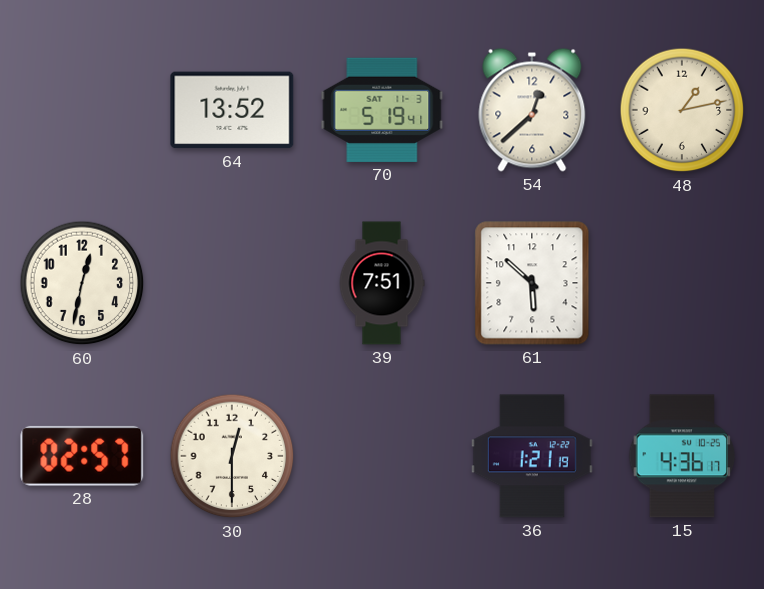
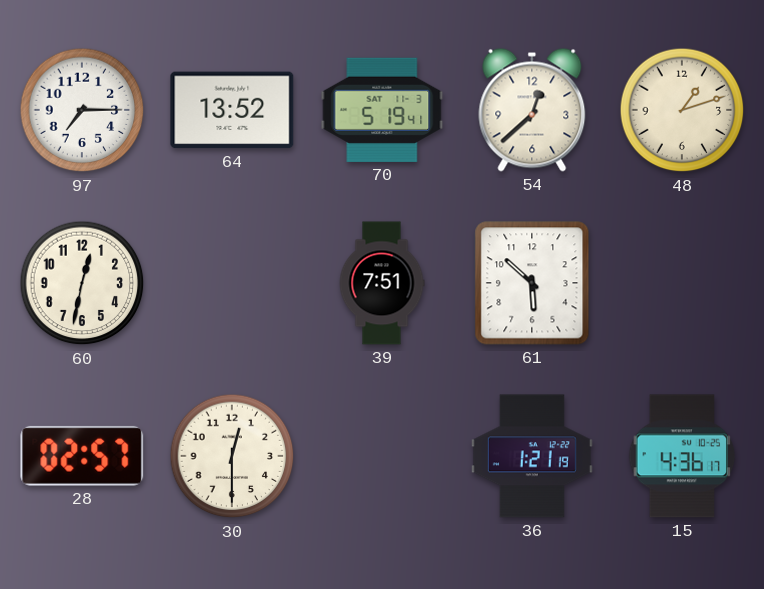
97: none -> 7:15 (82, 110)
48: 1:13 -> 1:12 (682, 110)
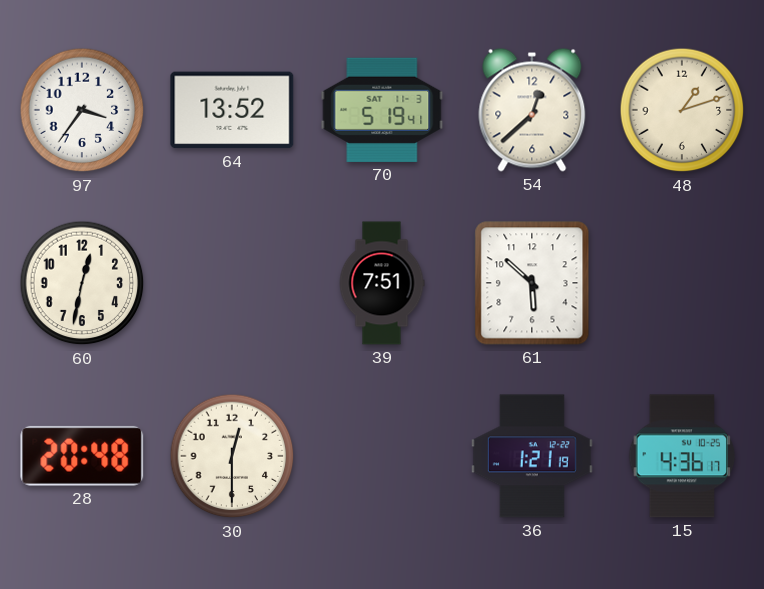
97: 7:15 -> 3:36 (82, 110)
28: 02:57 -> 20:48 (82, 456)
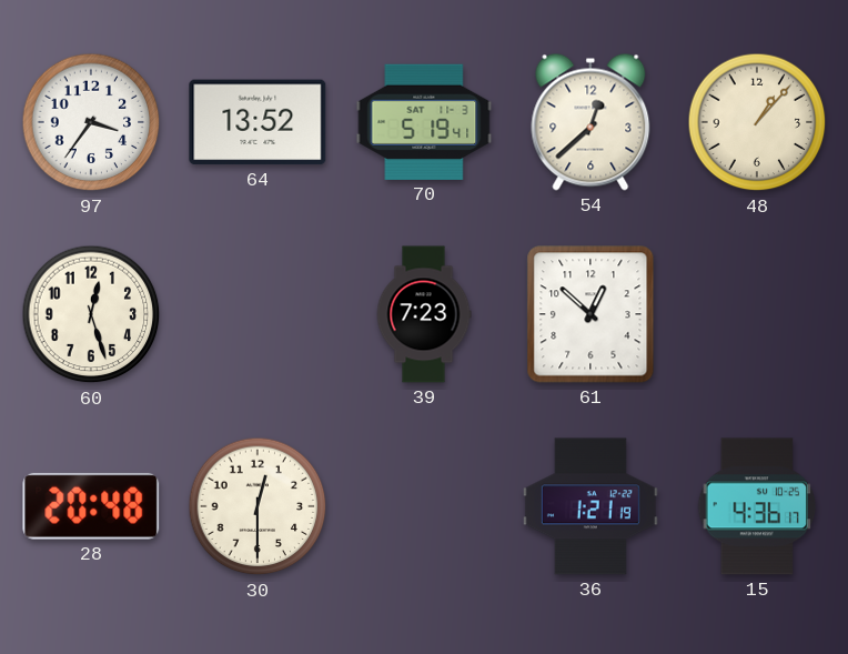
48: 1:12 -> 1:07 (757, 122)
60: 12:32 -> 12:27 (91, 314)
39: 7:51 -> 7:23 (424, 314)
61: 5:52 -> 12:52 (590, 314)
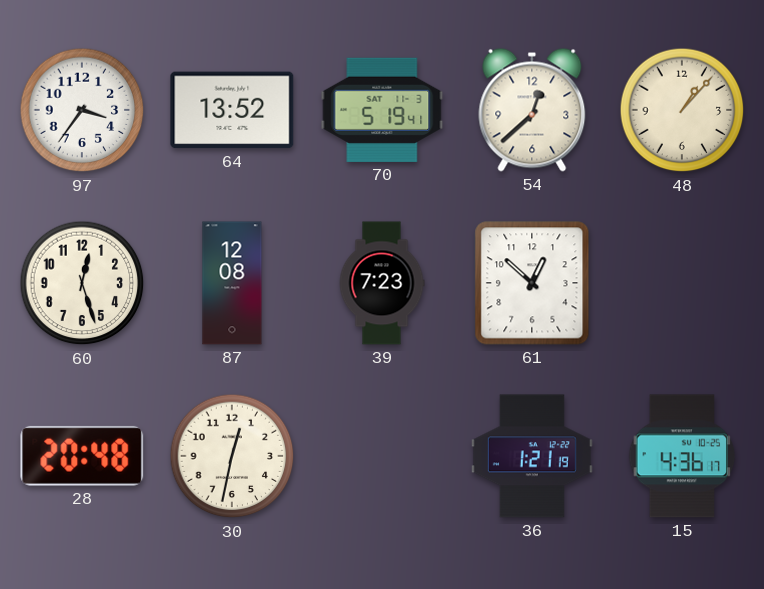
87: none -> 12:08 (232, 283)
30: 12:30 -> 12:32 (232, 456)
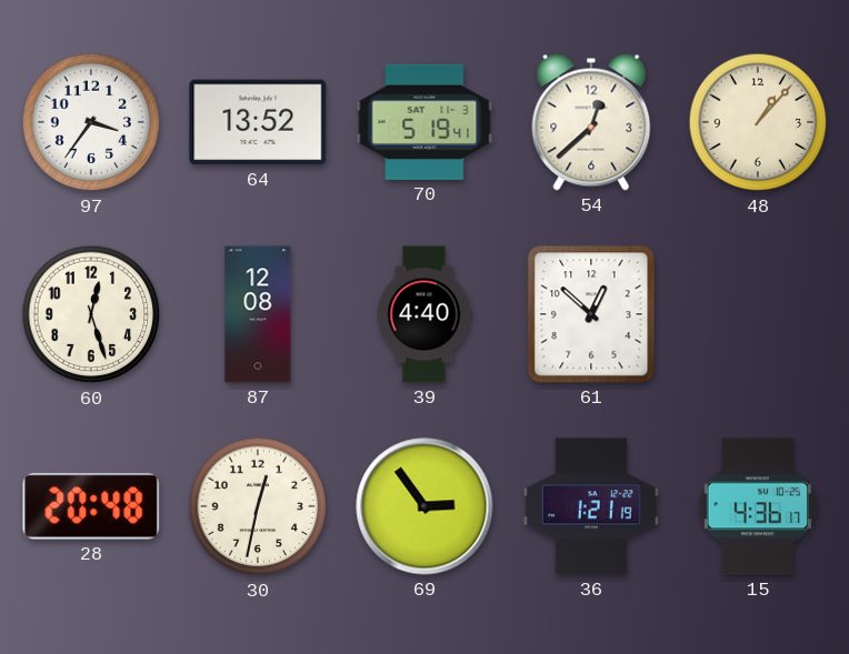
39: 7:23 -> 4:40 (425, 314)
69: none -> 2:54 (425, 506)
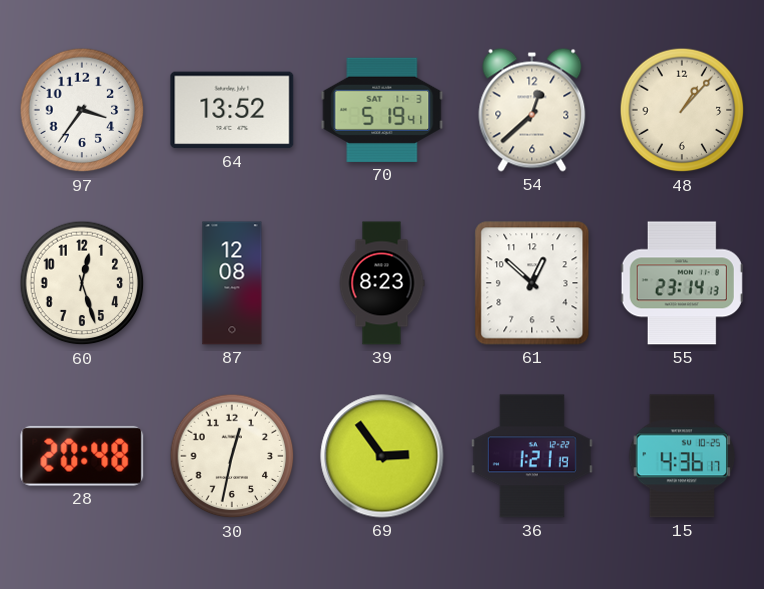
39: 4:40 -> 8:23 (382, 283)
55: none -> 23:14 (682, 283)
